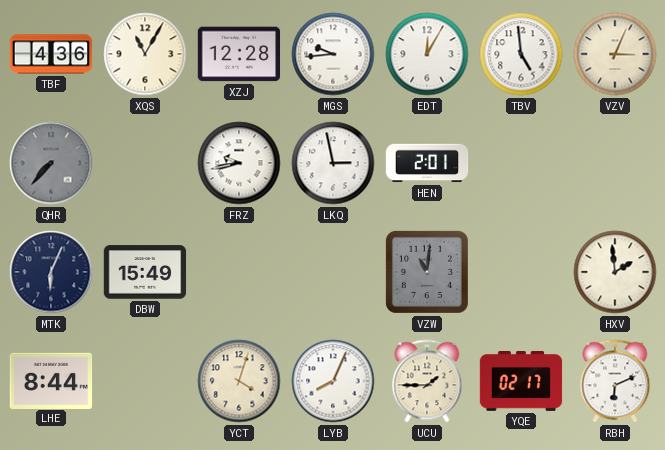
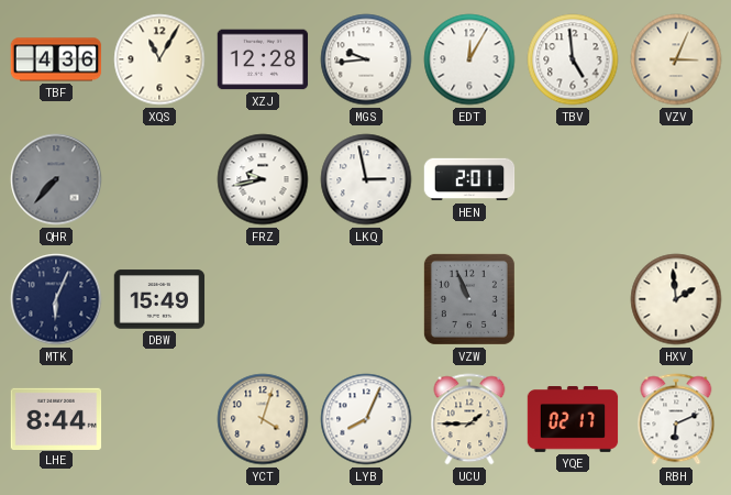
VZW: 11:01 -> 10:56 (469, 299)
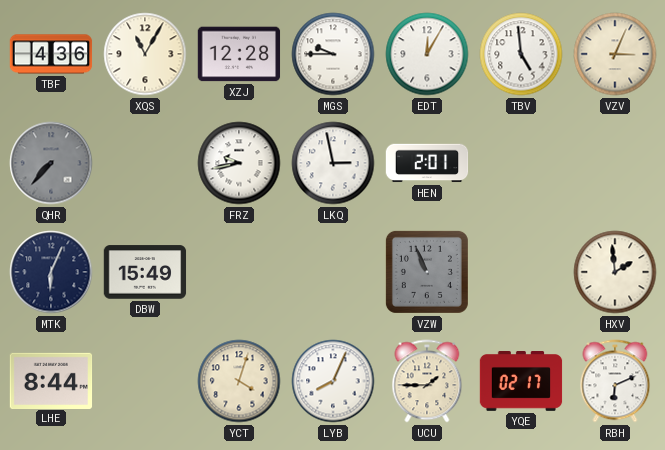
MGS: 9:44 -> 9:45 (333, 54)
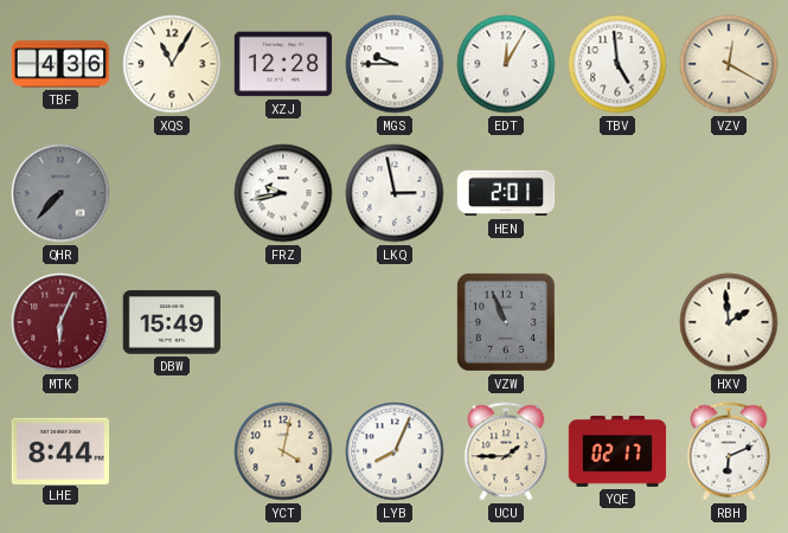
VZV: 3:04 -> 12:20 (729, 64)
MTK dial: navy -> burgundy (60, 322)
YCT: 4:03 -> 4:02 (283, 451)
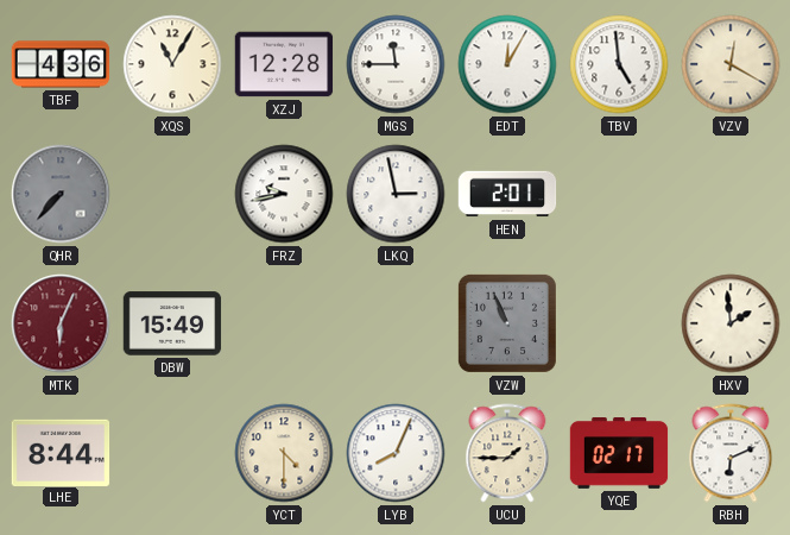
MGS: 9:45 -> 11:45 (396, 64)
YCT: 4:02 -> 4:30 (284, 453)
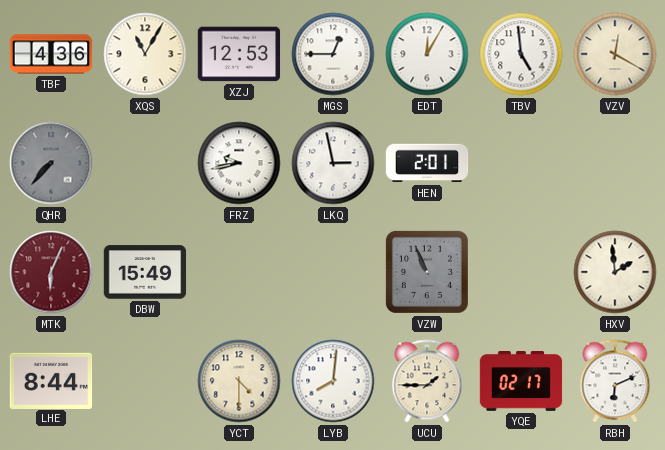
XZJ: 12:28 -> 12:53 (239, 54)
MGS: 11:45 -> 12:45 (333, 54)
LYB: 8:04 -> 8:01 (333, 381)
